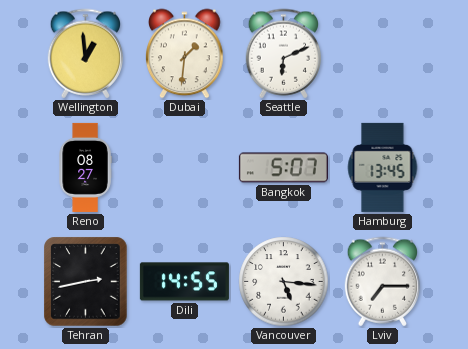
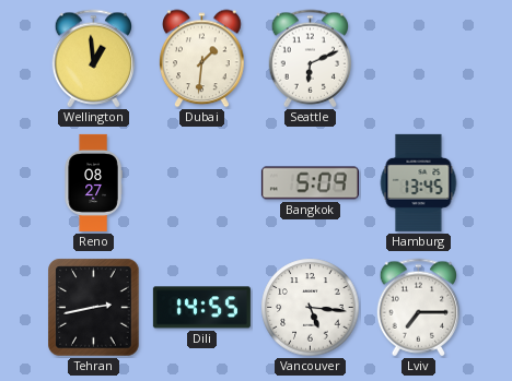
Bangkok: 5:07 -> 5:09 (310, 183)
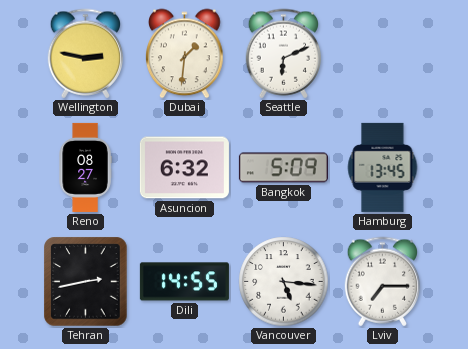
Wellington: 12:59 -> 2:47 (86, 54)
Asuncion: none -> 6:32 (184, 168)
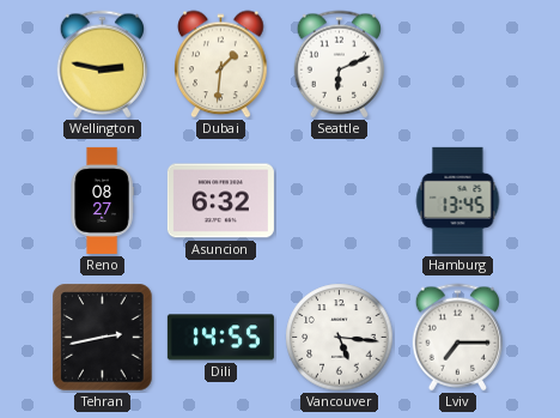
Bangkok: 5:09 -> none (283, 168)
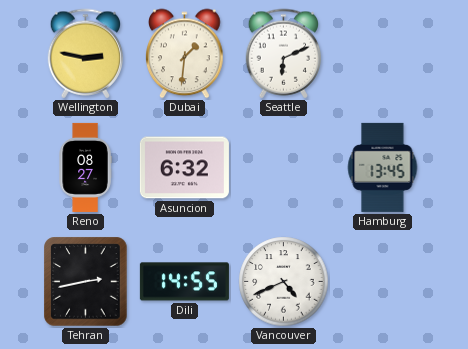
Vancouver: 5:16 -> 4:41 (284, 282)
Lviv: 7:15 -> none (458, 338)
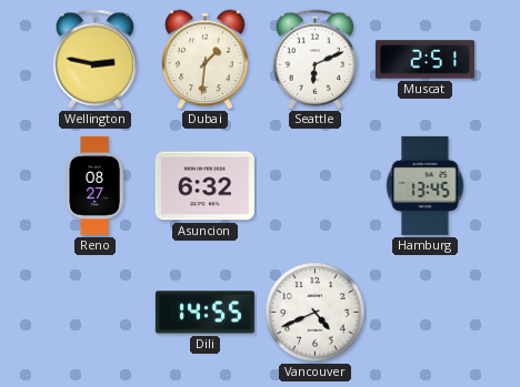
Muscat: none -> 2:51 (424, 60)
Tehran: 2:43 -> none (86, 282)
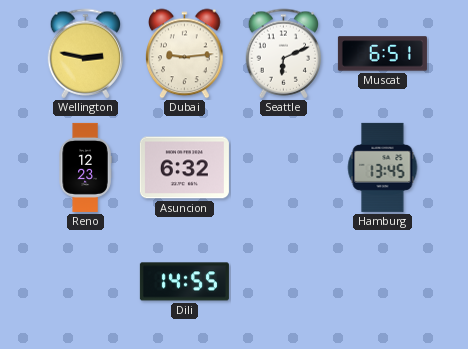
Dubai: 1:31 -> 9:14 (185, 54)
Muscat: 2:51 -> 6:51 (382, 54)
Reno: 08:27 -> 12:23 (85, 167)
Vancouver: 4:41 -> none (316, 313)
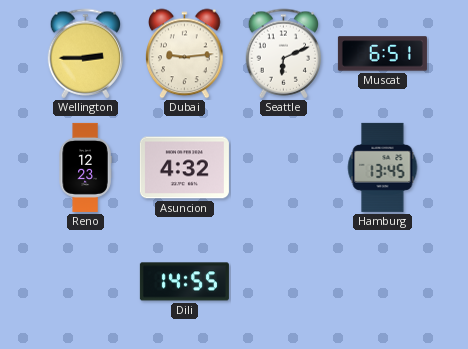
Wellington: 2:47 -> 2:45 (86, 54)
Asuncion: 6:32 -> 4:32 (184, 168)
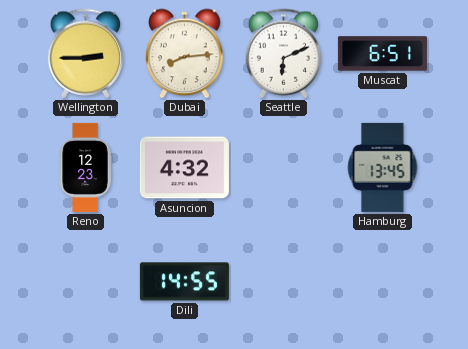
Dubai: 9:14 -> 8:14 (185, 54)
